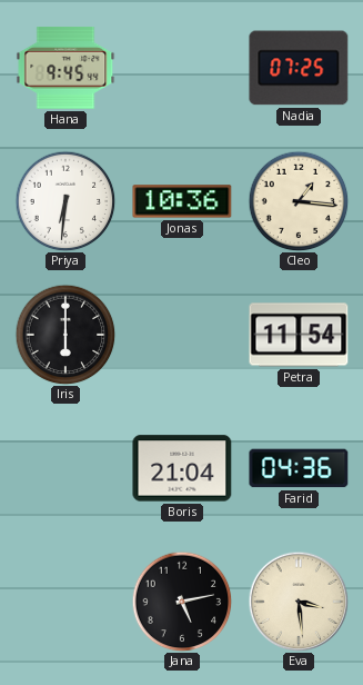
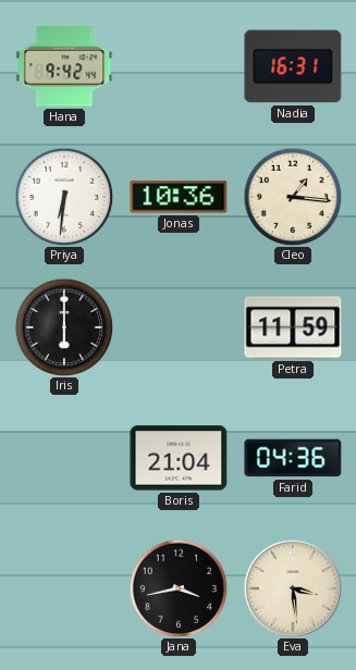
Hana: 9:45 -> 9:42 (64, 67)
Nadia: 07:25 -> 16:31 (293, 66)
Petra: 11:54 -> 11:59 (293, 327)
Jana: 5:13 -> 3:43 (179, 588)
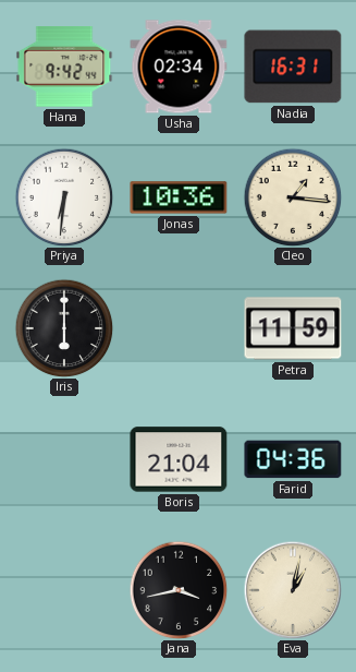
Usha: none -> 02:34 (179, 67)
Eva: 3:29 -> 1:02 (293, 590)
